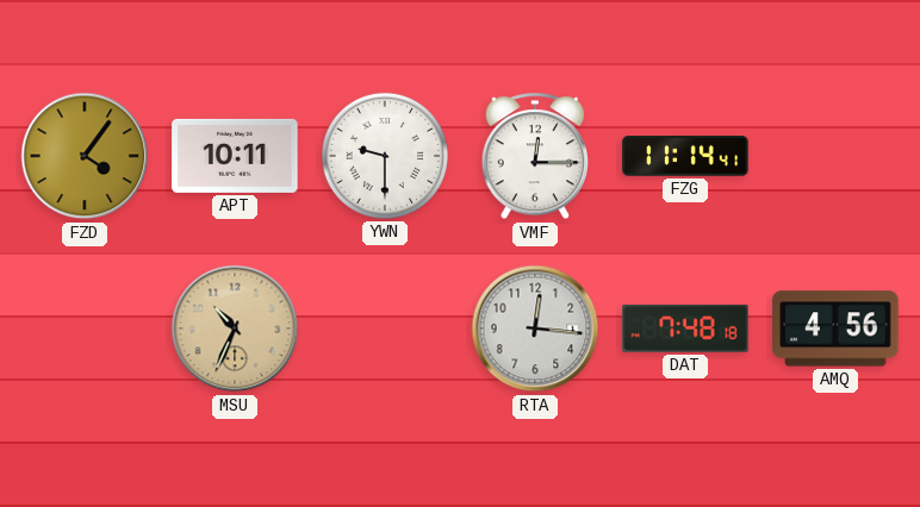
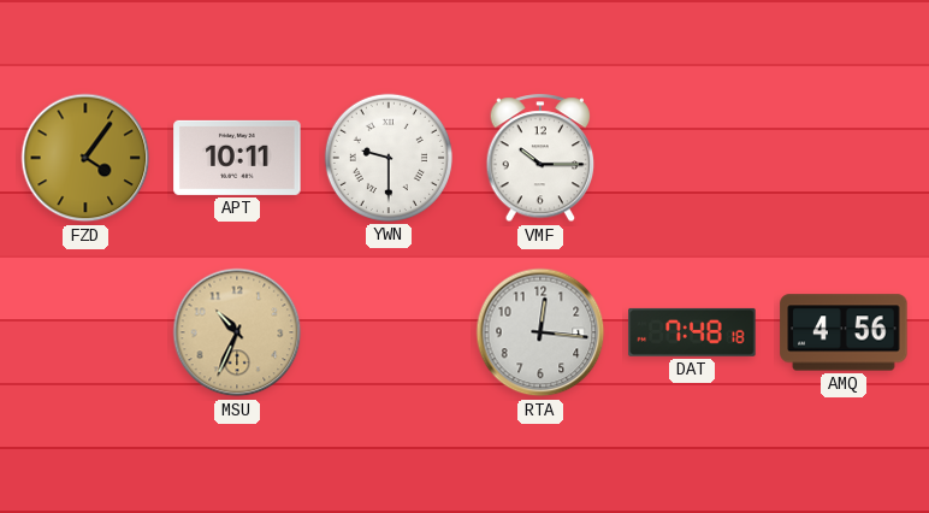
VMF: 12:15 -> 10:15 (540, 159)
FZG: 11:14 -> none (685, 156)
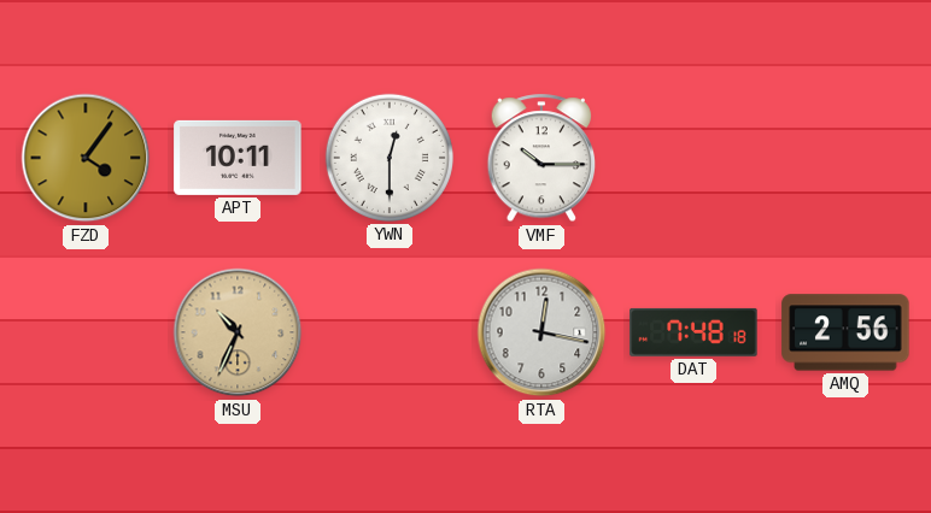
YWN: 9:30 -> 12:30 (390, 158)
RTA: 12:16 -> 12:17 (541, 332)
AMQ: 4:56 -> 2:56 (845, 332)
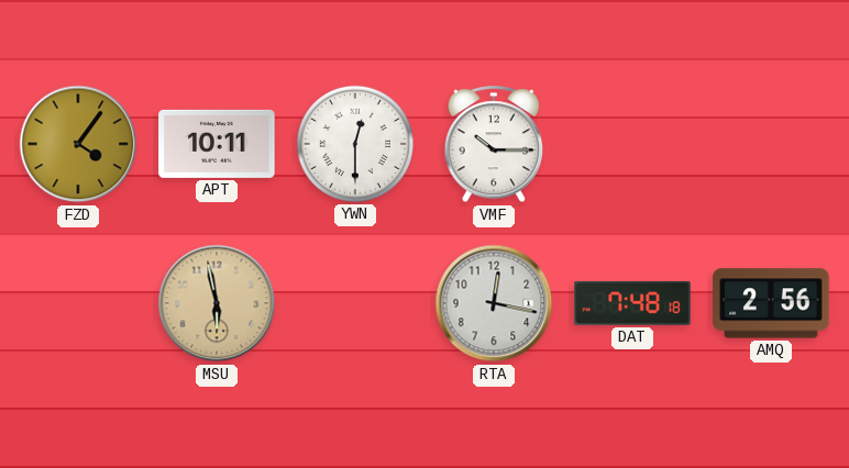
MSU: 10:34 -> 5:58 (217, 303)
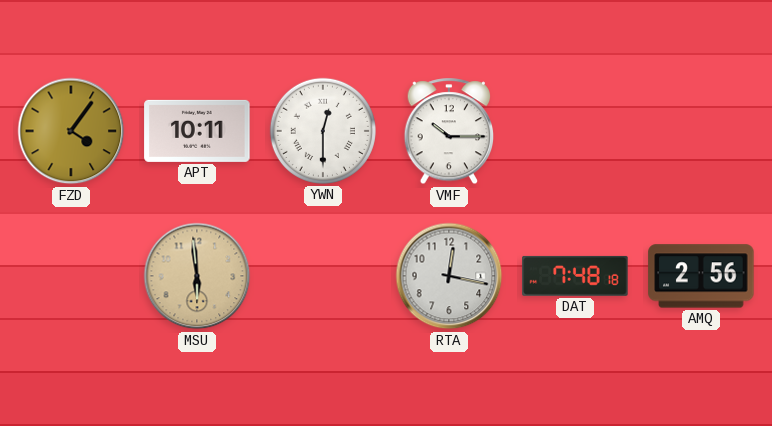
MSU: 5:58 -> 5:59 (197, 276)
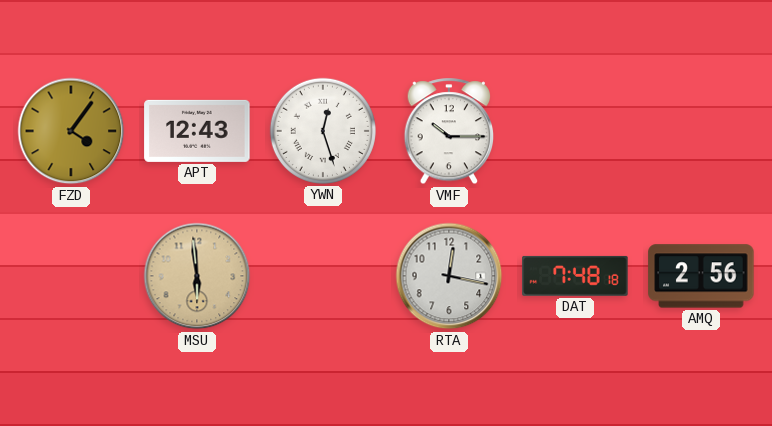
APT: 10:11 -> 12:43 (197, 131)
YWN: 12:30 -> 12:27 (323, 131)
